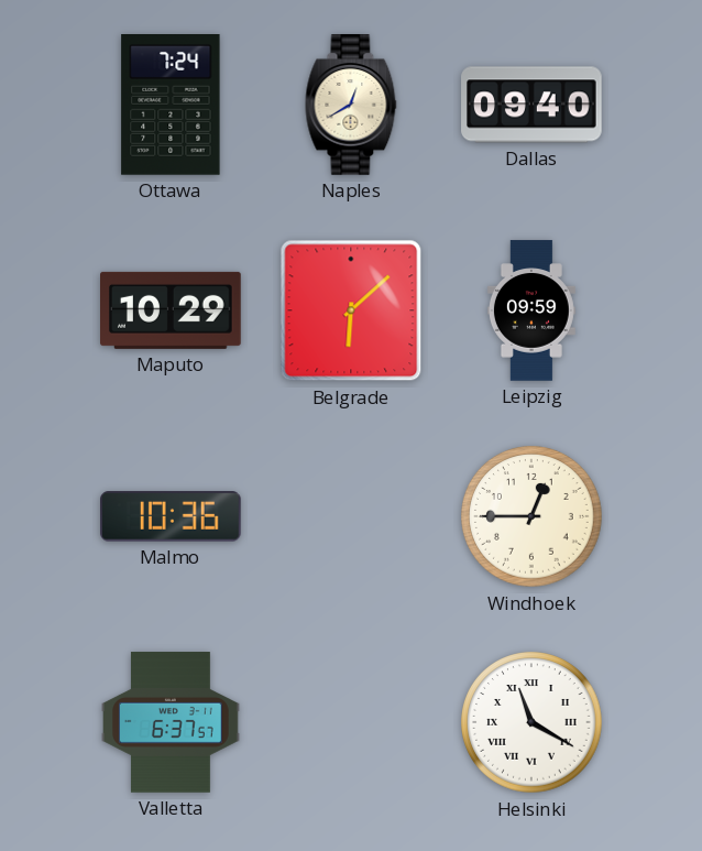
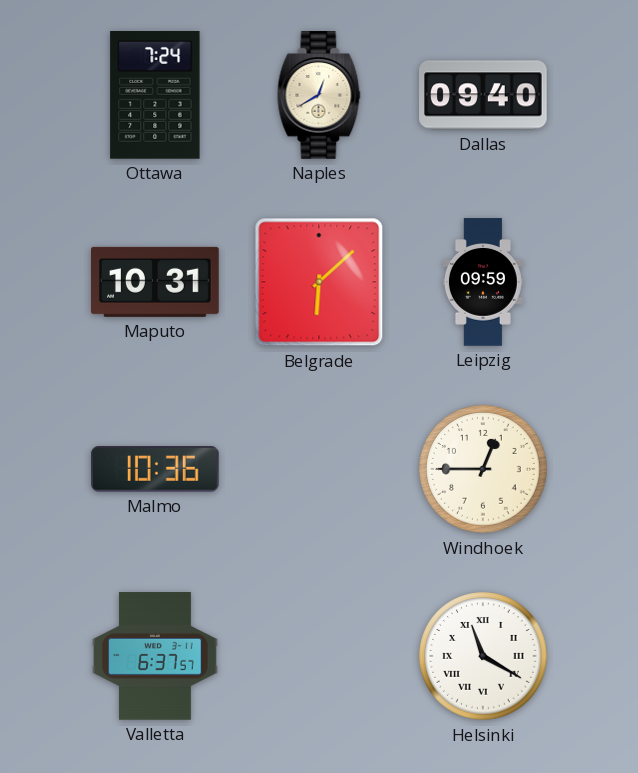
Maputo: 10:29 -> 10:31 (156, 282)
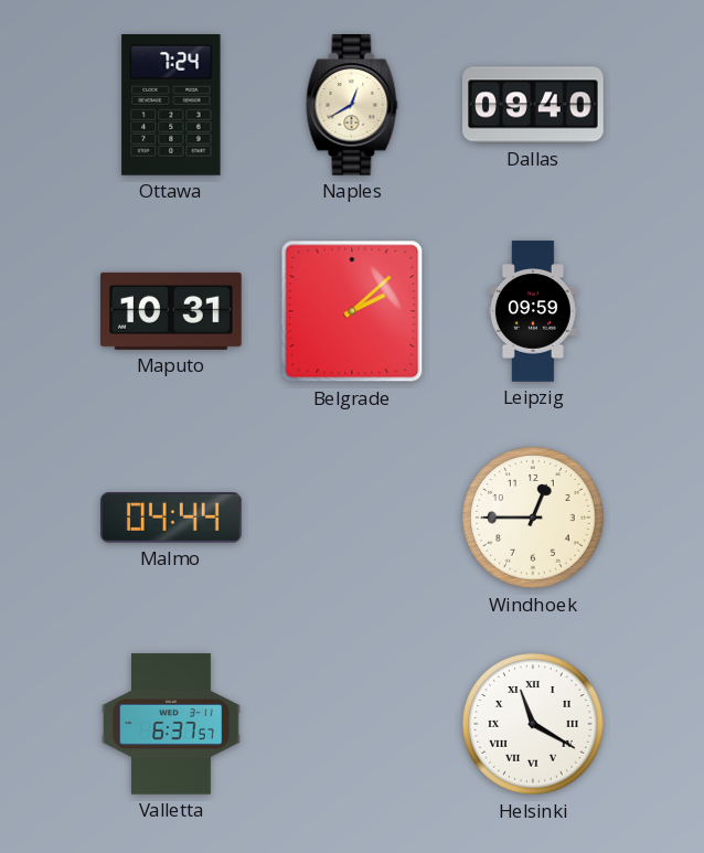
Belgrade: 6:08 -> 2:08 (352, 311)
Malmo: 10:36 -> 04:44 (172, 518)
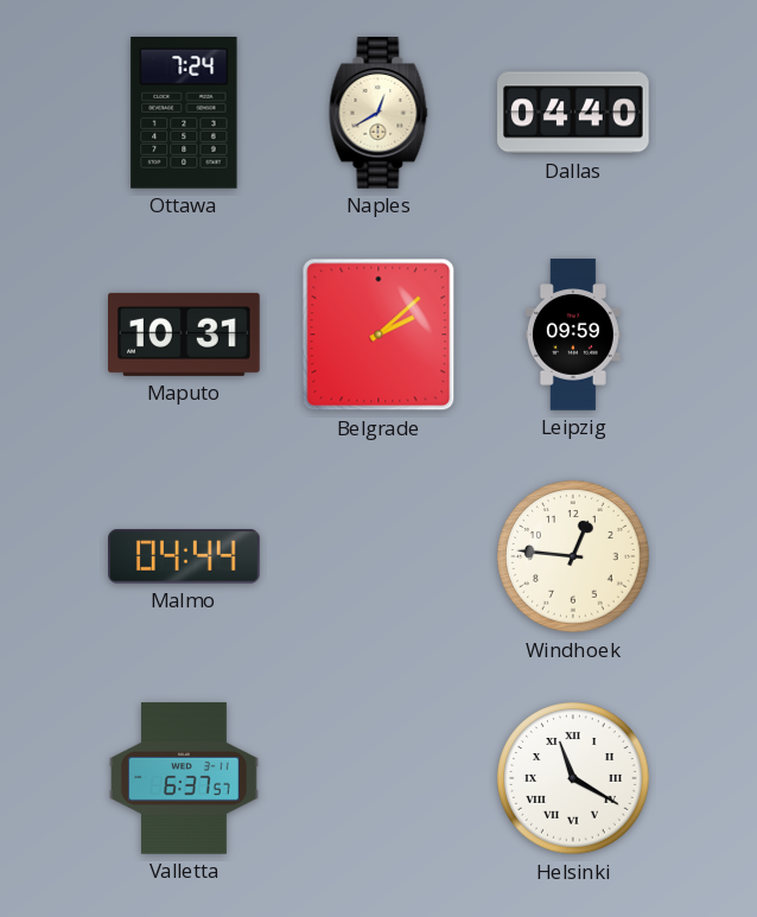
Dallas: 09:40 -> 04:40 (573, 113)
Windhoek: 12:45 -> 12:46 (573, 556)
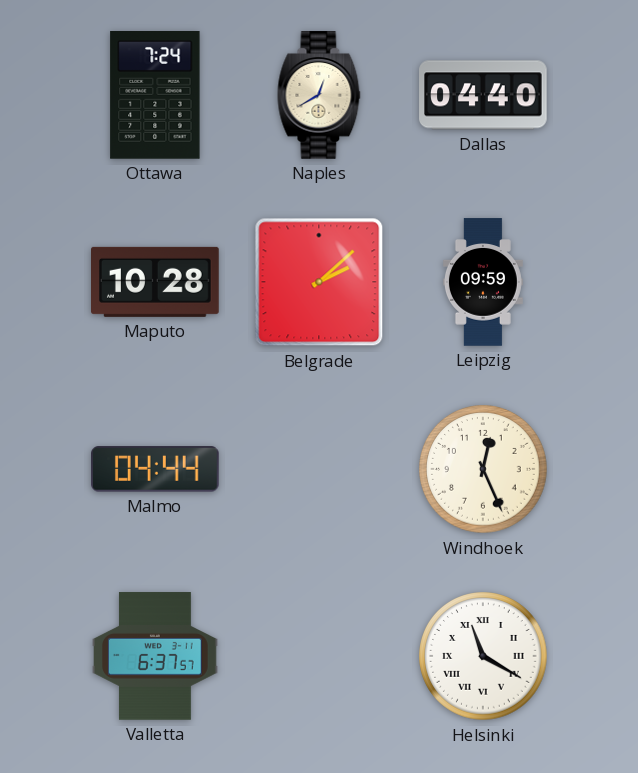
Maputo: 10:31 -> 10:28 (156, 282)
Windhoek: 12:46 -> 12:26 (483, 469)
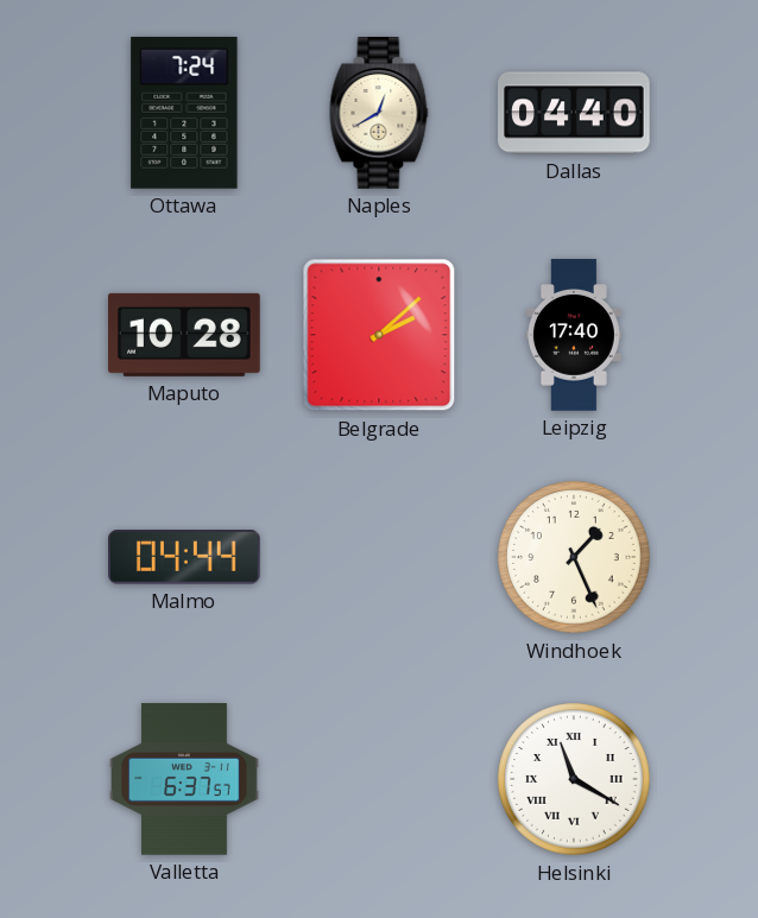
Leipzig: 09:59 -> 17:40 (574, 335)
Windhoek: 12:26 -> 1:26 (574, 557)
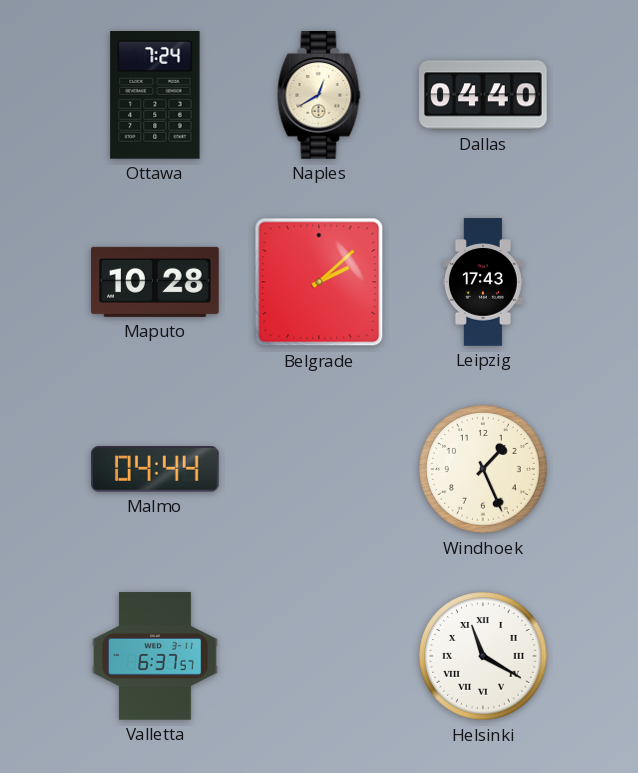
Leipzig: 17:40 -> 17:43 (483, 282)
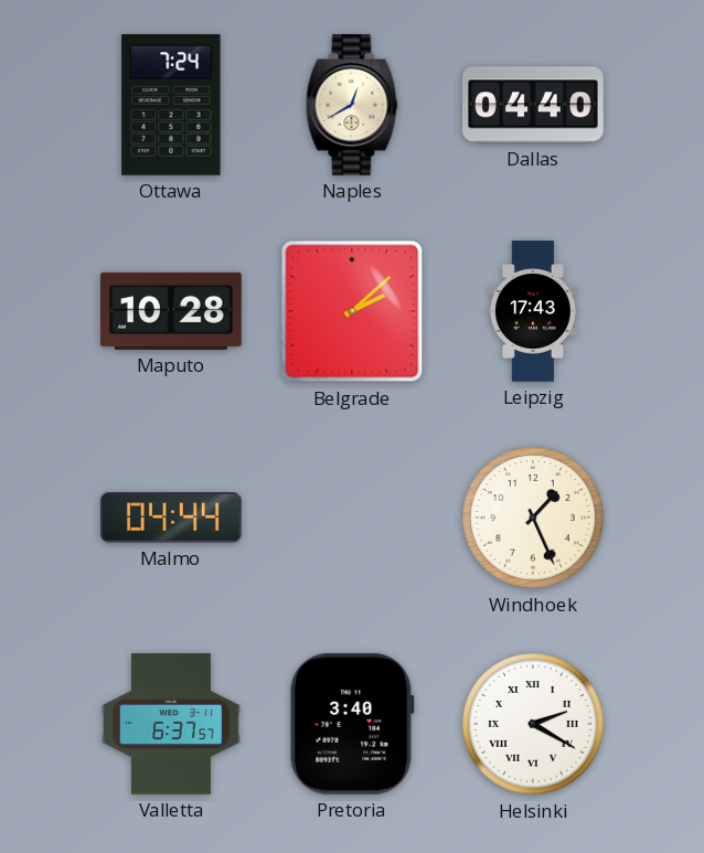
Pretoria: none -> 3:40 (352, 724)
Helsinki: 11:20 -> 2:20 (533, 724)
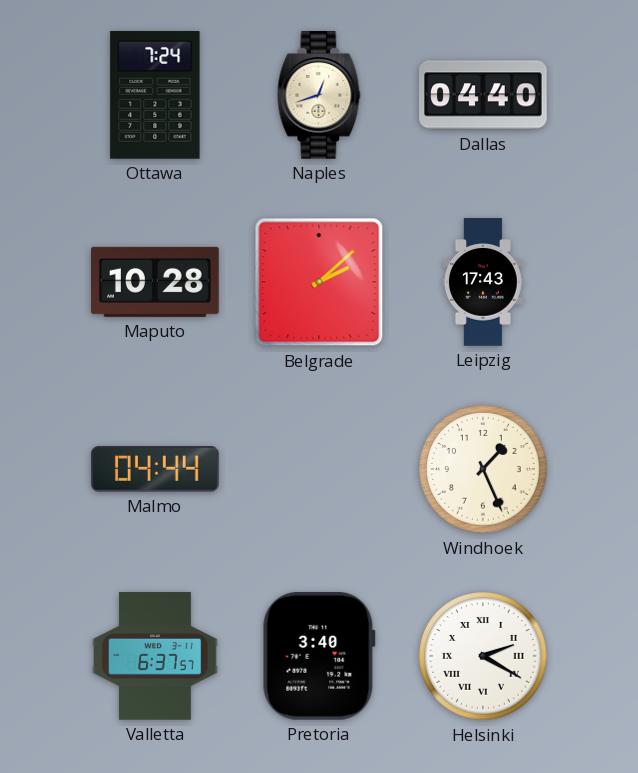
Naples: 12:40 -> 12:42 (319, 95)
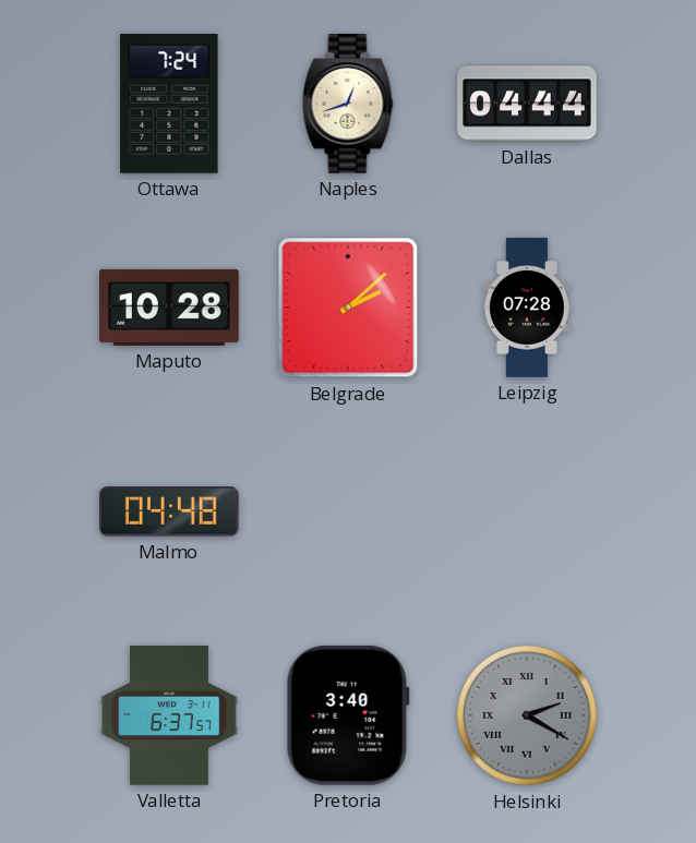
Dallas: 04:40 -> 04:44 (527, 104)
Leipzig: 17:43 -> 07:28 (527, 308)
Malmo: 04:44 -> 04:48 (170, 511)
Windhoek: 1:26 -> none (483, 469)
Helsinki dial: white -> grey (527, 715)
